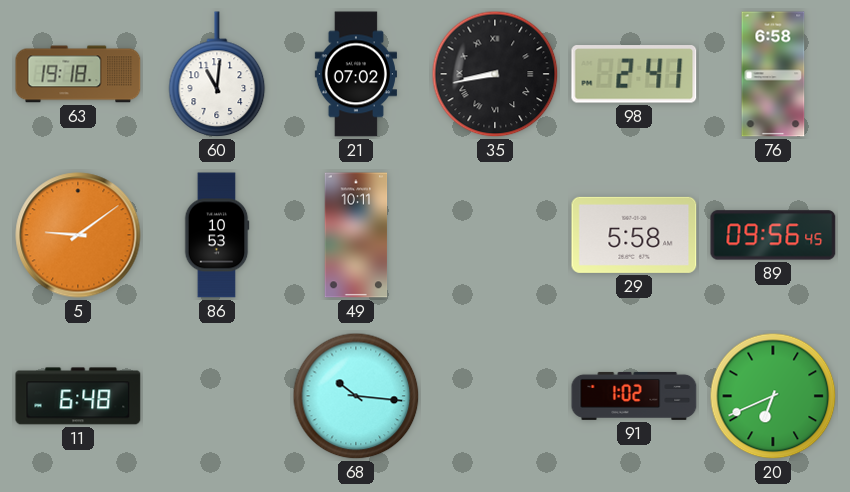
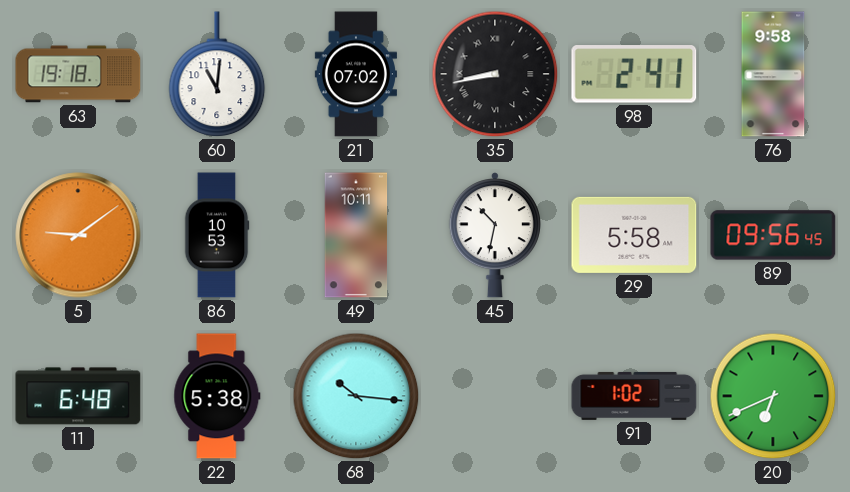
76: 6:58 -> 9:58 (773, 74)
45: none -> 10:32 (495, 235)
22: none -> 5:38 (217, 396)
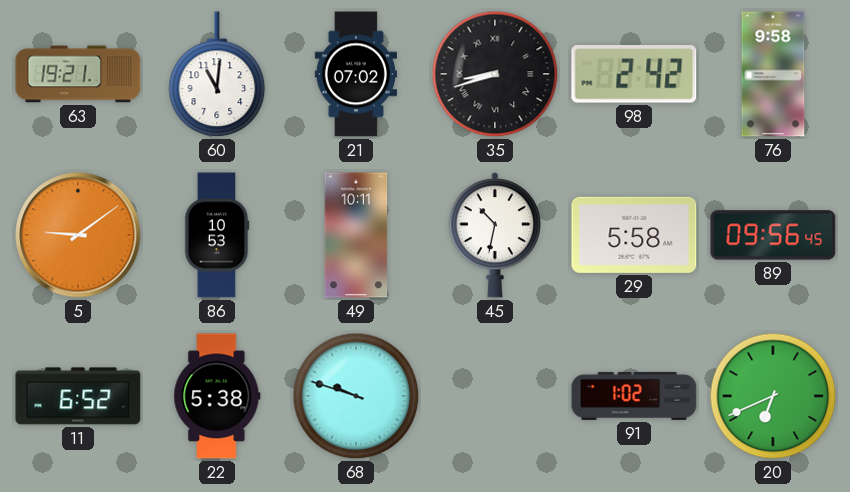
63: 19:18 -> 19:21 (78, 74)
35: 8:43 -> 8:42 (495, 74)
98: 2:41 -> 2:42 (634, 74)
11: 6:48 -> 6:52 (78, 396)
68: 10:16 -> 9:48 (356, 396)
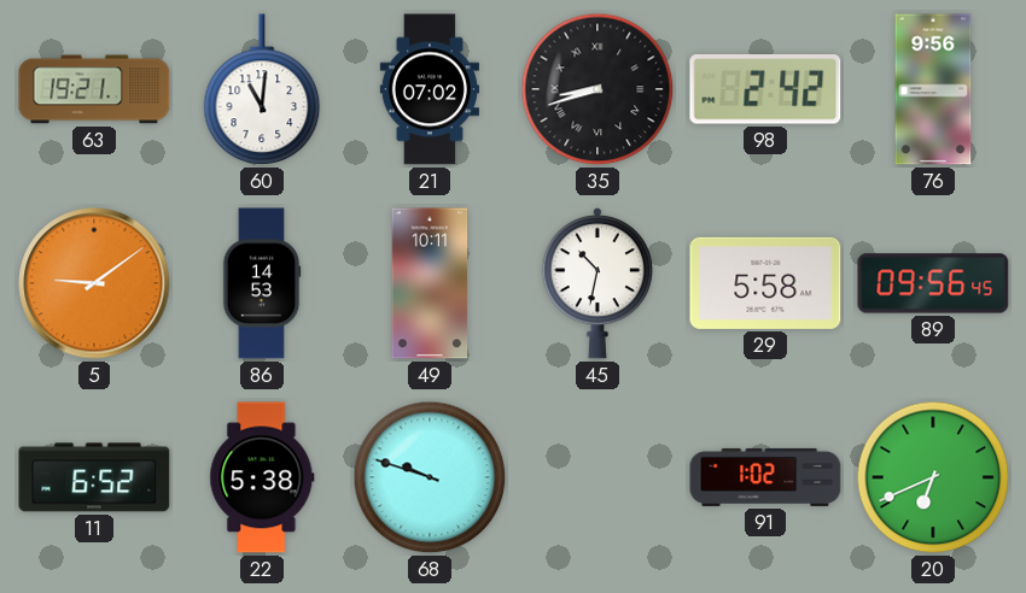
76: 9:58 -> 9:56 (933, 89)
86: 10:53 -> 14:53 (262, 283)
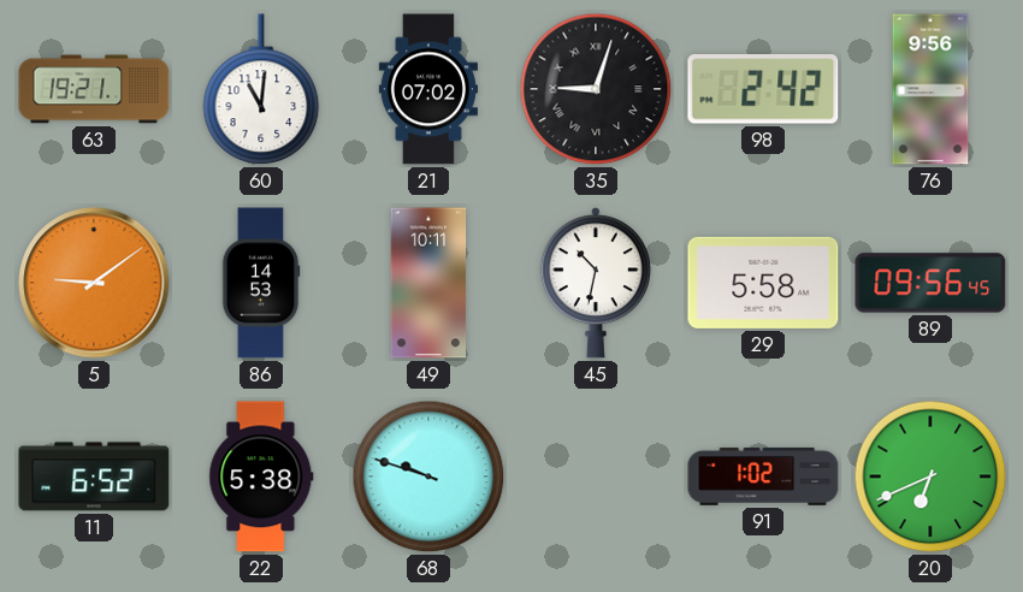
35: 8:42 -> 9:03 (596, 89)
